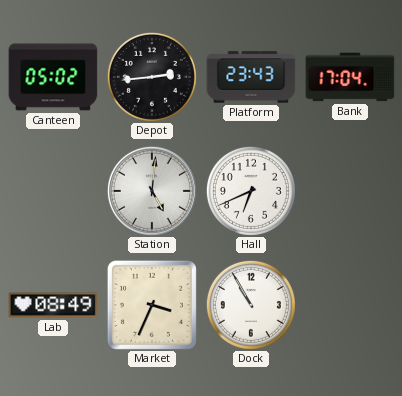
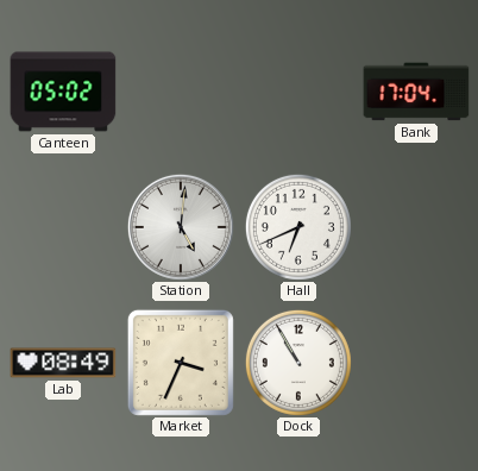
Depot: 2:44 -> none (152, 77)
Platform: 23:43 -> none (251, 77)
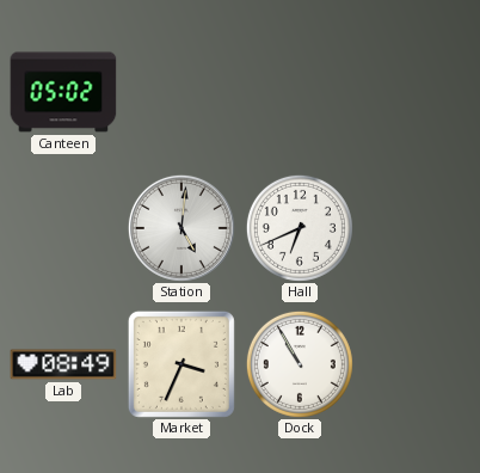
Bank: 17:04 -> none (416, 92)
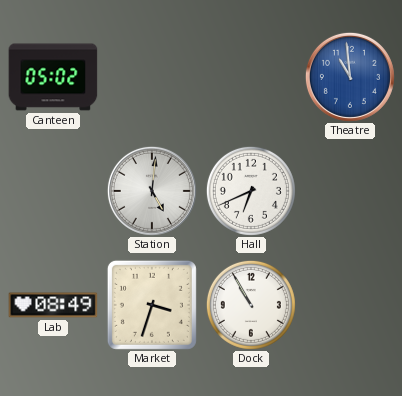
Theatre: none -> 10:59 (350, 77)
Market: 3:34 -> 3:33 (152, 305)
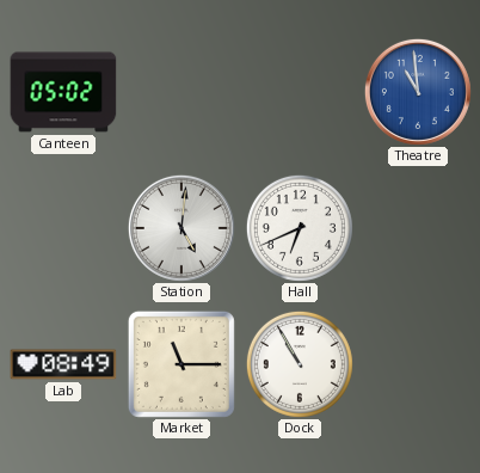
Market: 3:33 -> 11:15 (181, 364)
